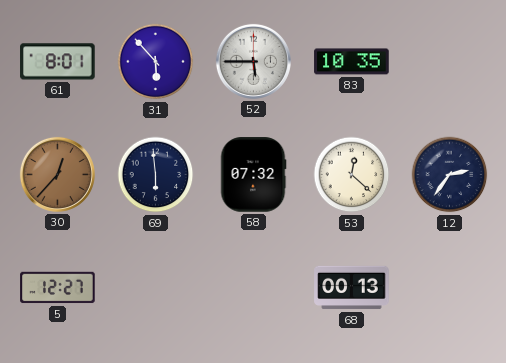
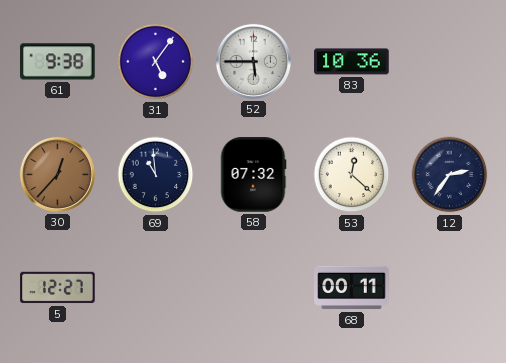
61: 8:01 -> 9:38 (58, 62)
31: 5:53 -> 5:06 (156, 62)
83: 10:35 -> 10:36 (352, 62)
69: 5:59 -> 10:59 (156, 175)
68: 00:13 -> 00:11 (352, 288)
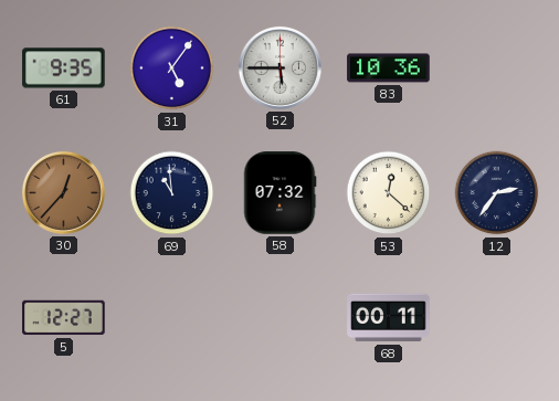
61: 9:38 -> 9:35 (64, 68)
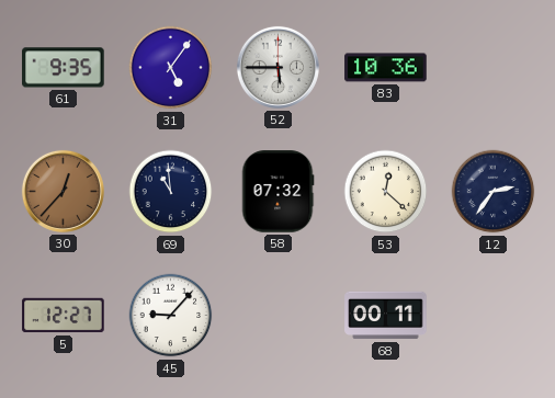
45: none -> 9:07 (171, 316)
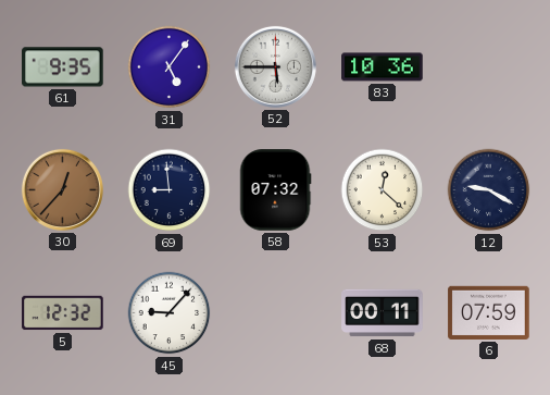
69: 10:59 -> 8:59 (170, 190)
12: 2:36 -> 9:20 (489, 190)
5: 12:27 -> 12:32 (63, 313)
6: none -> 07:59 (489, 312)
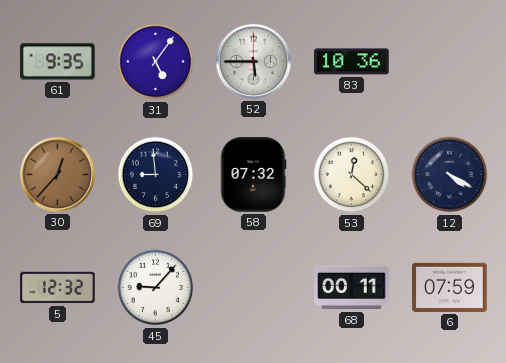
12: 9:20 -> 4:20 (450, 175)
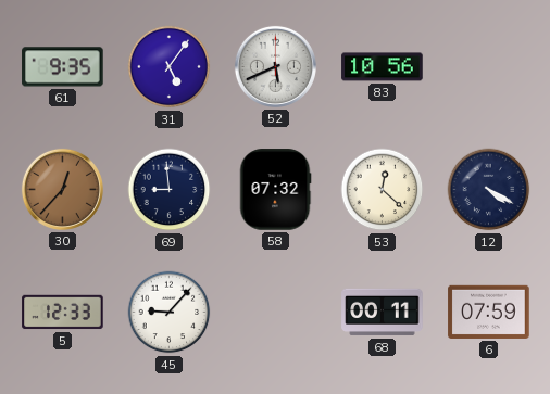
52: 5:45 -> 5:41 (275, 66)
83: 10:36 -> 10:56 (383, 67)
5: 12:32 -> 12:33 (63, 313)
